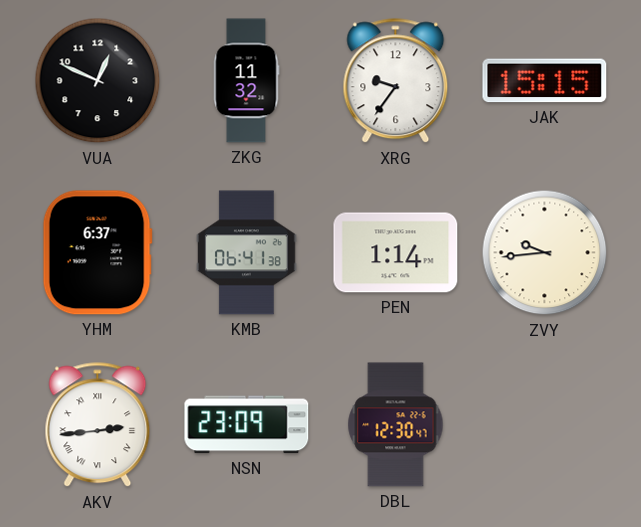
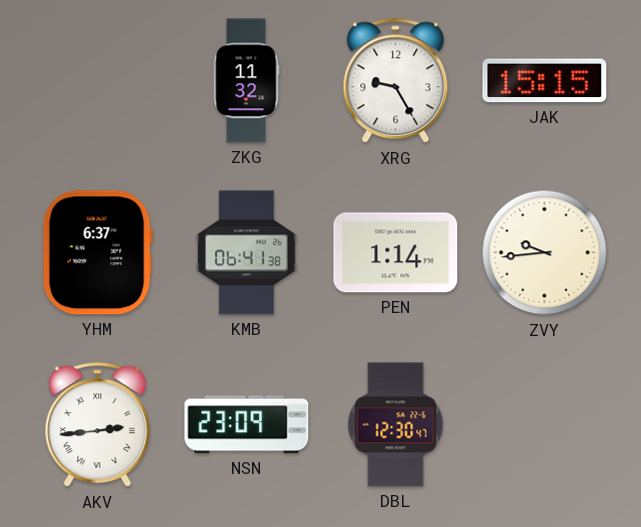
VUA: 12:49 -> none (98, 81)
XRG: 9:36 -> 9:25 (396, 81)
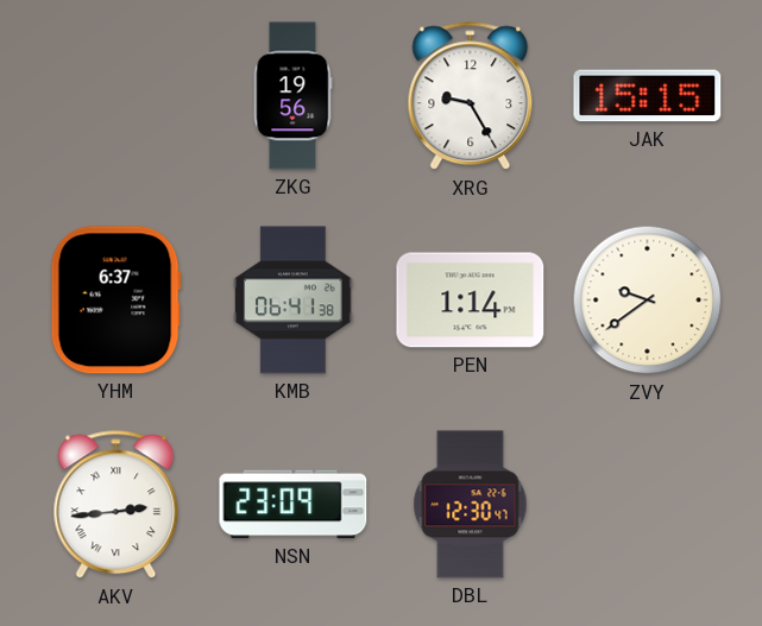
ZKG: 11:32 -> 19:56 (292, 96)
ZVY: 9:44 -> 9:39 (648, 301)
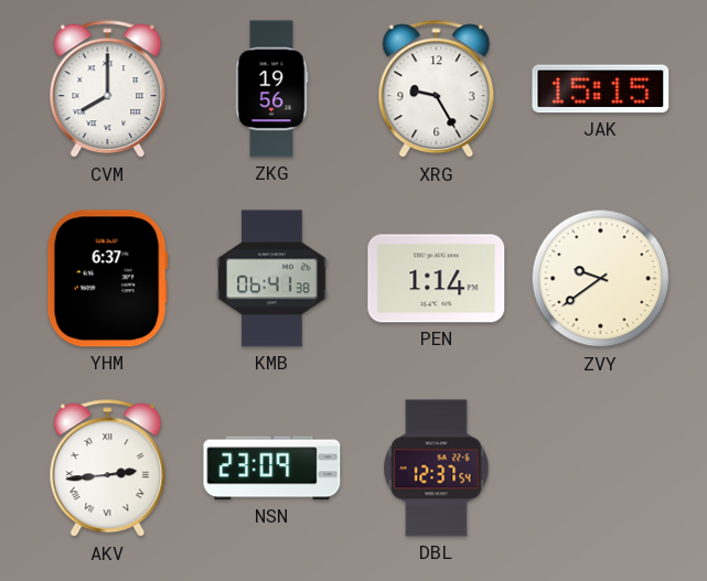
CVM: none -> 8:00 (108, 89)
DBL: 12:30 -> 12:37 (437, 469)
